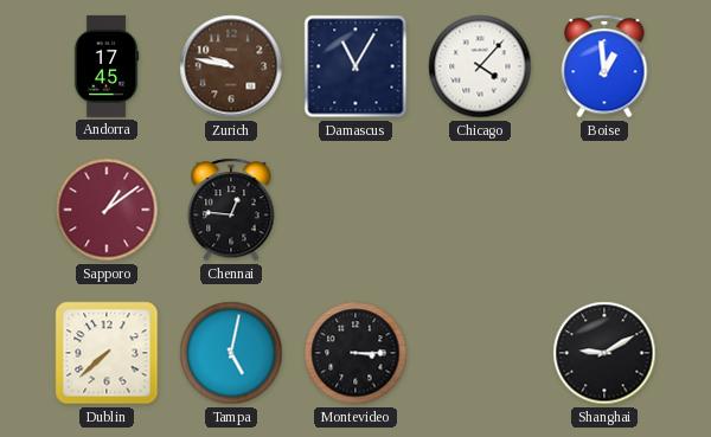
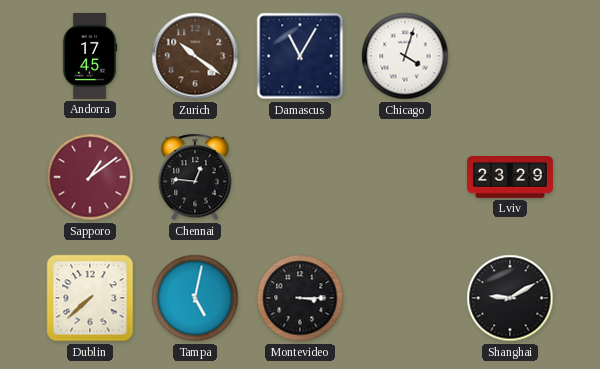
Zurich: 9:47 -> 10:21 (195, 56)
Chicago: 4:07 -> 4:03 (405, 56)
Boise: 12:59 -> none (604, 66)
Lviv: none -> 23:29 (510, 178)
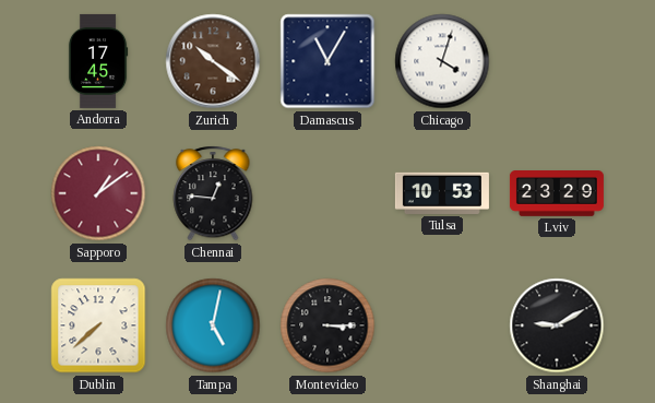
Tulsa: none -> 10:53 (442, 193)
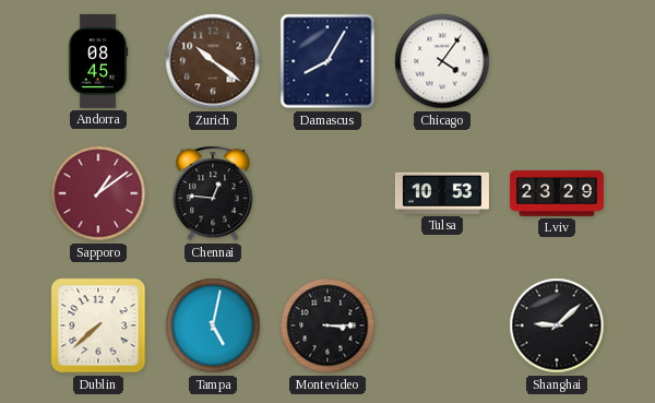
Andorra: 17:45 -> 08:45 (98, 61)
Damascus: 11:05 -> 8:05 (327, 61)
Chicago: 4:03 -> 4:06 (442, 61)
Shanghai: 9:10 -> 9:08 (557, 325)
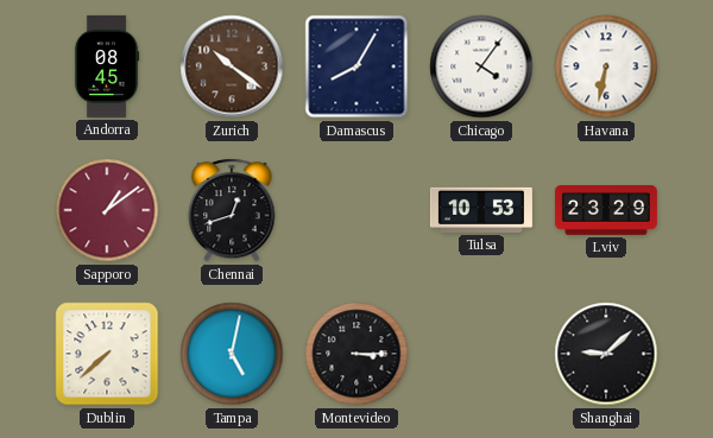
Havana: none -> 6:32 (606, 66)
Chennai: 12:46 -> 12:42 (232, 210)
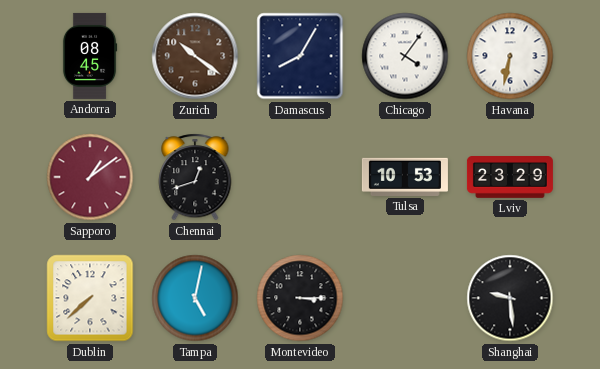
Shanghai: 9:08 -> 9:29 (510, 298)
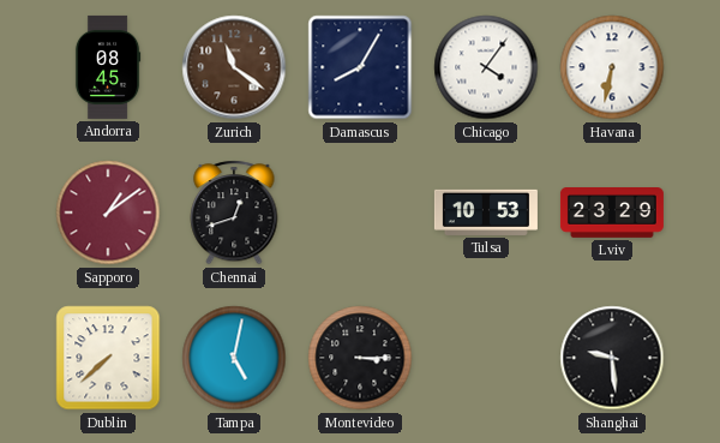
Zurich: 10:21 -> 11:21 (234, 67)
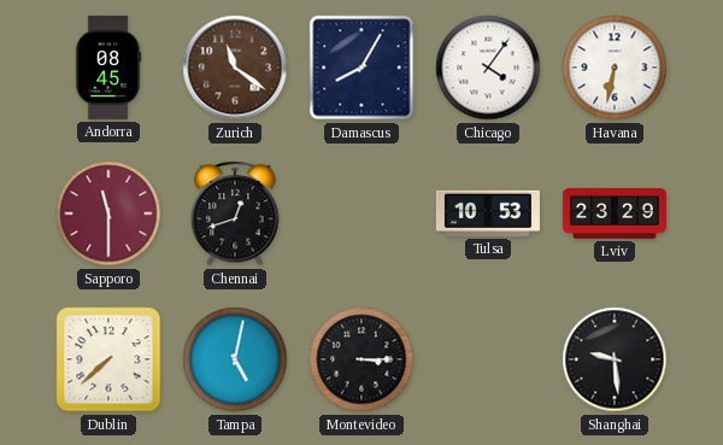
Sapporo: 1:09 -> 11:30 (108, 213)
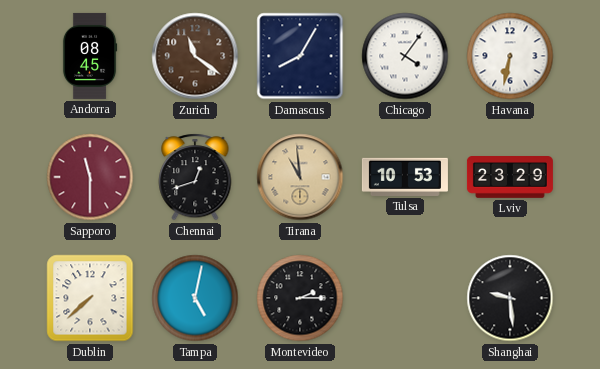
Tirana: none -> 10:59 (300, 177)
Montevideo: 3:15 -> 2:15 (300, 298)
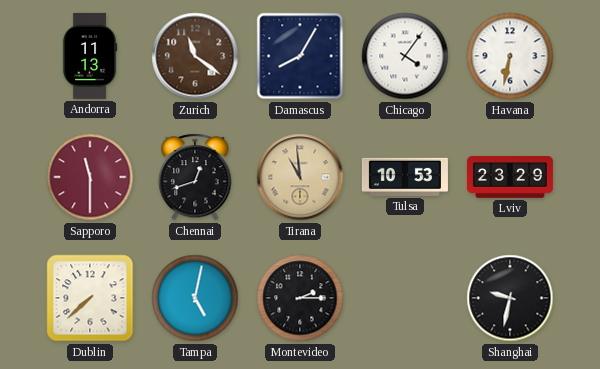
Andorra: 08:45 -> 11:13 (90, 56)
Shanghai: 9:29 -> 9:32 (510, 298)
